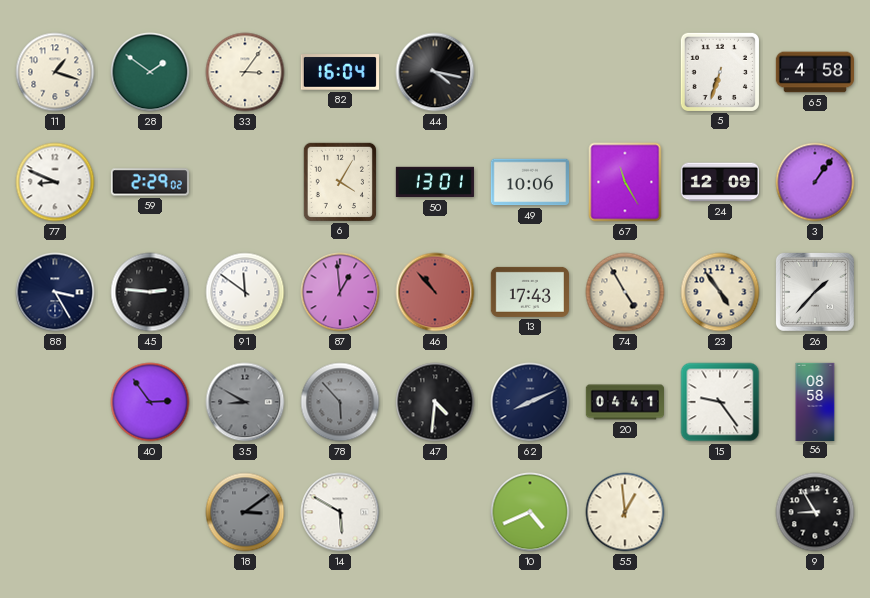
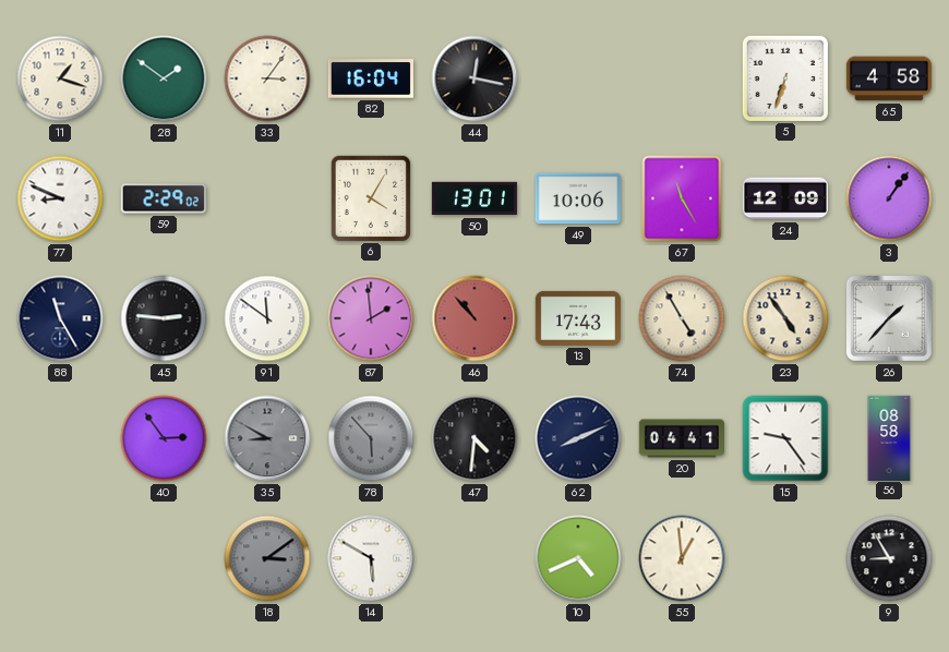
44: 4:17 -> 12:17 (474, 79)
88: 3:25 -> 11:25 (60, 318)
87: 12:59 -> 1:59 (371, 318)
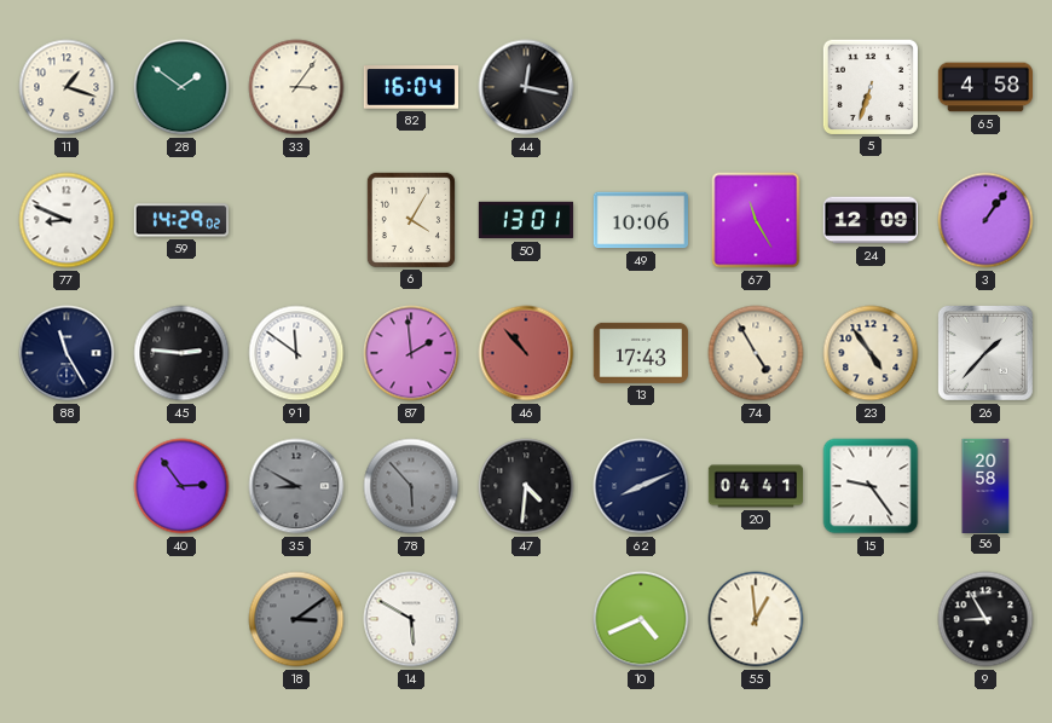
59: 2:29 -> 14:29 (181, 220)
56: 08:58 -> 20:58 (985, 485)
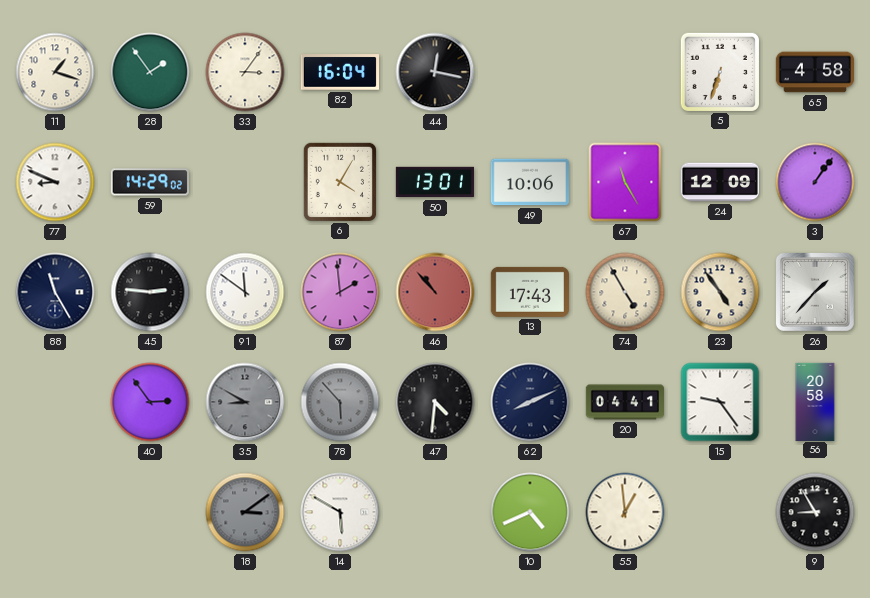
28: 1:51 -> 1:54 (150, 72)
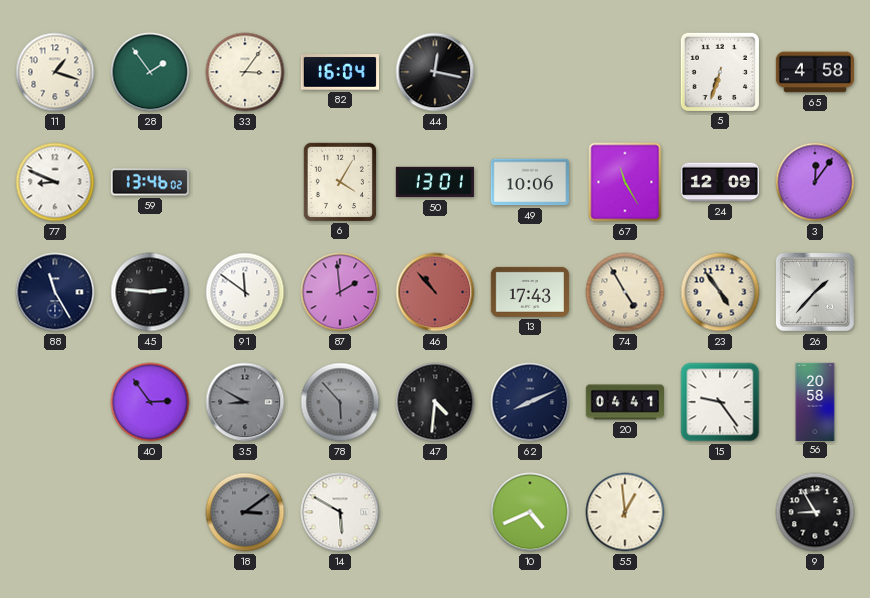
59: 14:29 -> 13:46 (150, 182)
3: 1:06 -> 12:06 (815, 182)
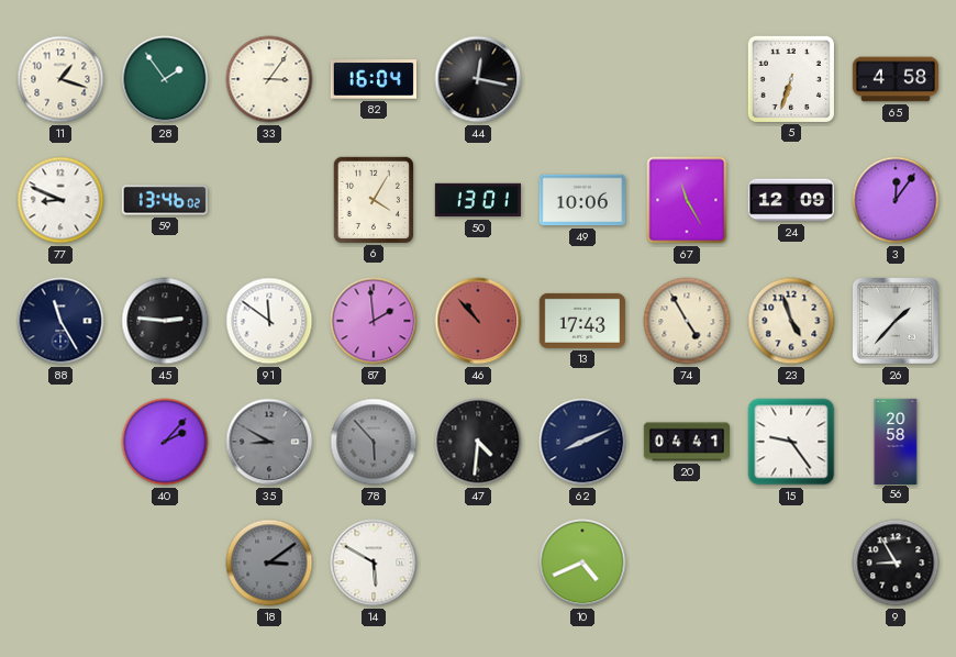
23: 4:54 -> 4:57 (791, 321)
40: 2:54 -> 2:07 (165, 442)
55: 12:59 -> none (625, 512)
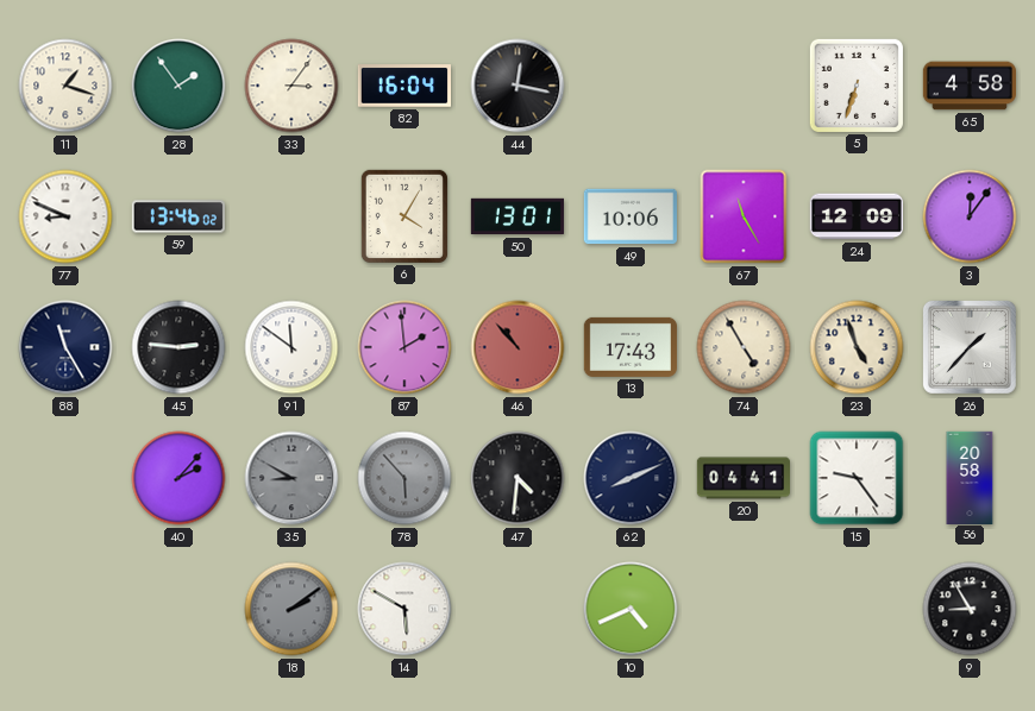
18: 3:09 -> 2:09 (291, 609)
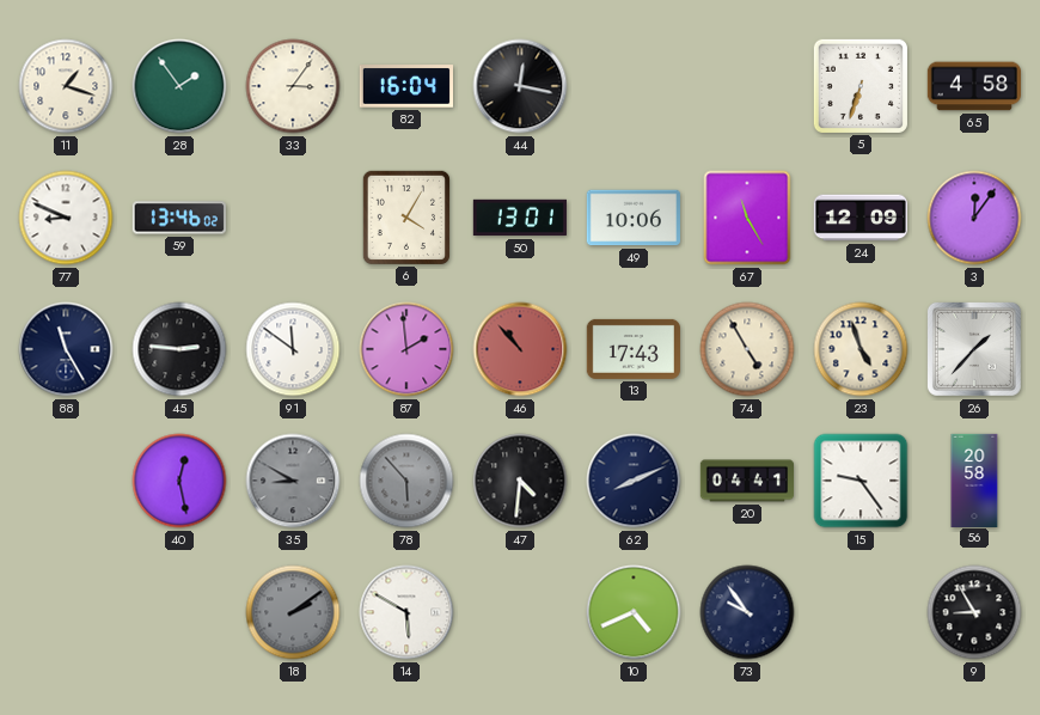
40: 2:07 -> 12:28 (179, 481)
73: none -> 9:54 (747, 612)
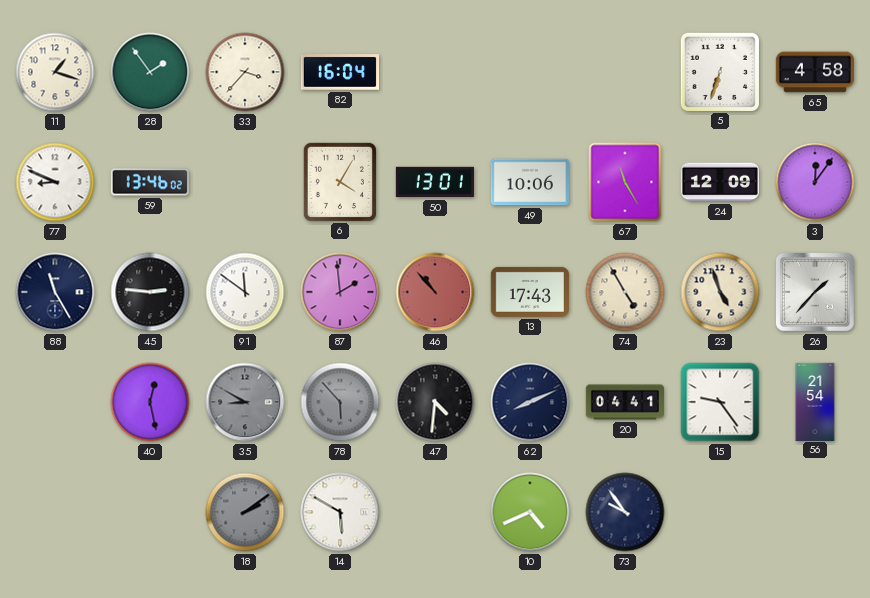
33: 3:06 -> 3:37 (245, 72)
44: 12:17 -> none (520, 86)
56: 20:58 -> 21:54 (815, 401)
9: 8:55 -> none (974, 612)
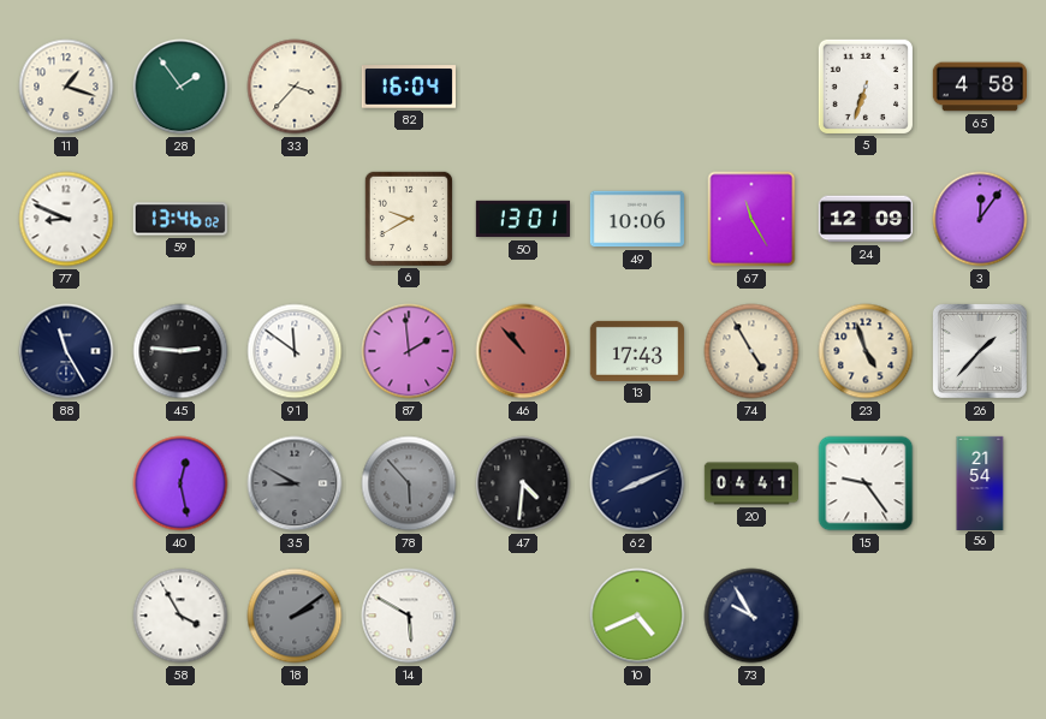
6: 4:05 -> 9:40 (409, 219)
58: none -> 3:55 (180, 616)
73: 9:54 -> 9:55 (751, 616)
